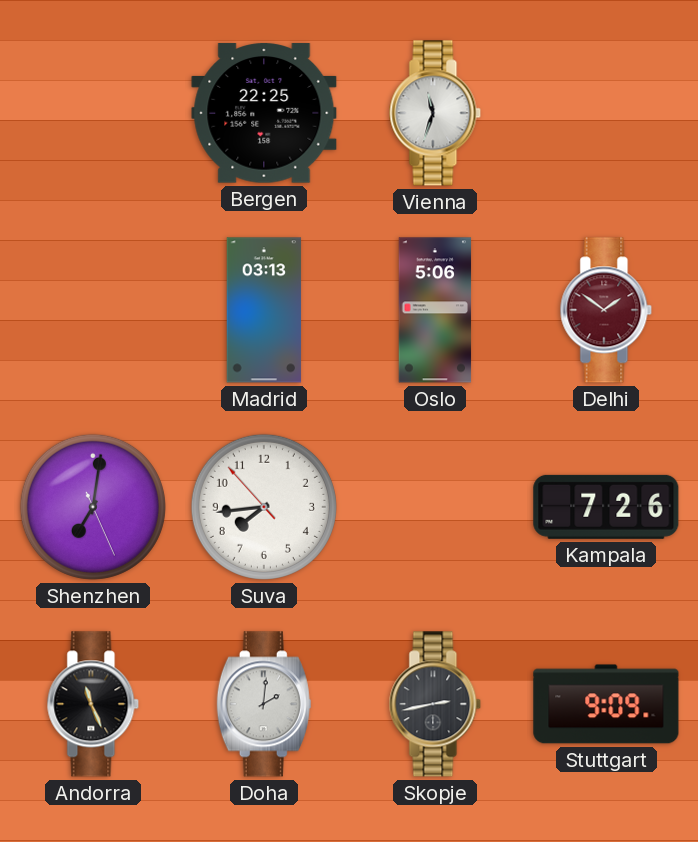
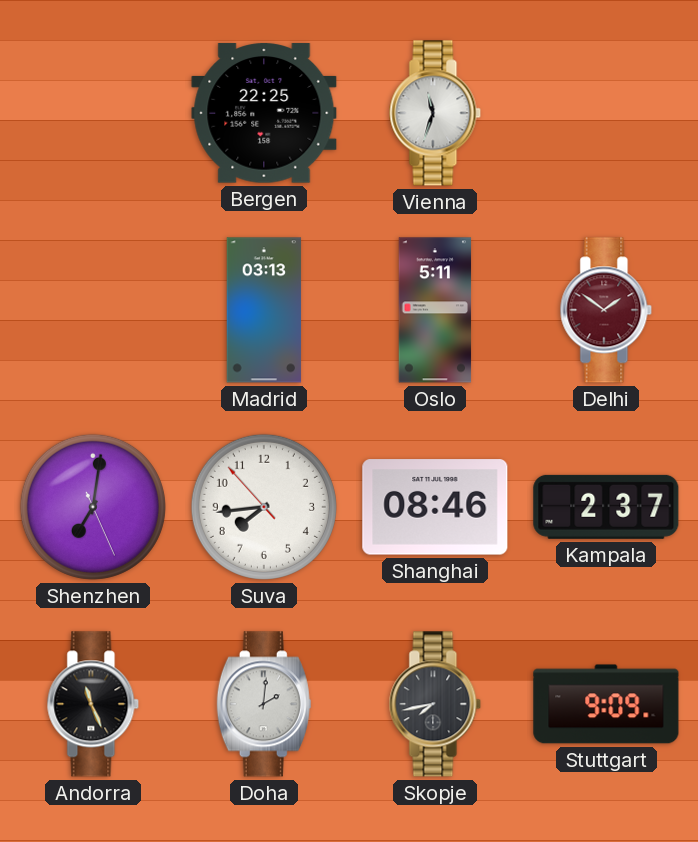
Oslo: 5:06 -> 5:11 (435, 310)
Shanghai: none -> 08:46 (435, 507)
Kampala: 7:26 -> 2:37 (606, 507)
Skopje: 2:43 -> 7:43 (435, 704)
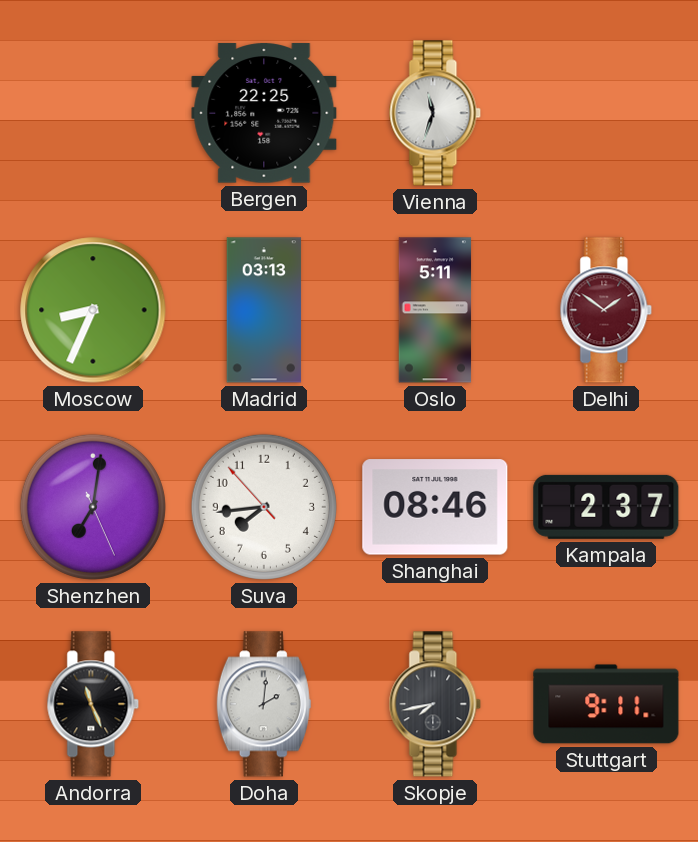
Moscow: none -> 8:34 (93, 310)
Stuttgart: 9:09 -> 9:11 (606, 704)
